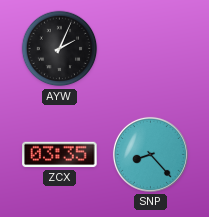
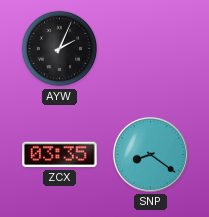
SNP: 8:23 -> 8:21 (150, 154)
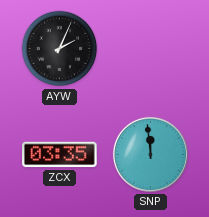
SNP: 8:21 -> 11:59 (150, 154)
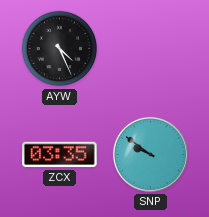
AYW: 2:04 -> 4:26 (60, 49)
SNP: 11:59 -> 9:51 (150, 154)
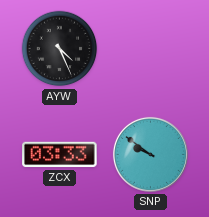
ZCX: 03:35 -> 03:33 (60, 155)
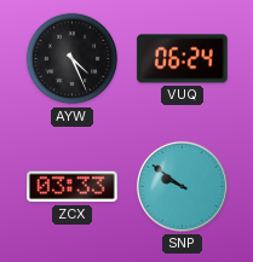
VUQ: none -> 06:24 (183, 59)
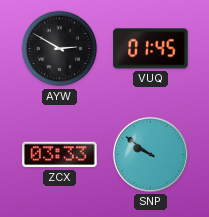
AYW: 4:26 -> 2:50 (60, 49)
VUQ: 06:24 -> 01:45 (151, 49)
